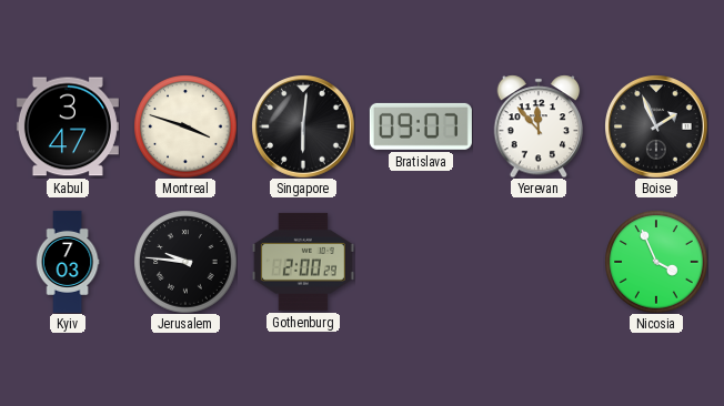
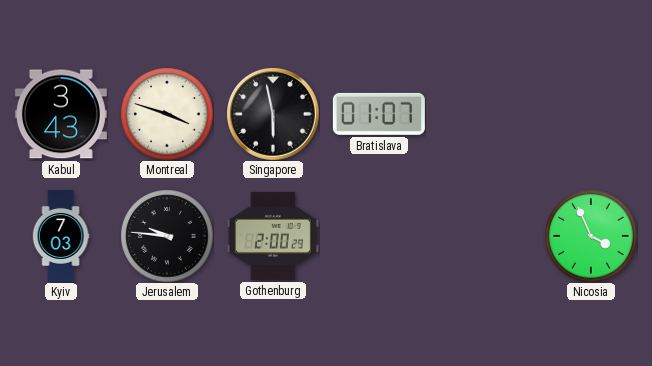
Kabul: 3:47 -> 3:43 (61, 114)
Singapore: 6:01 -> 5:58 (273, 114)
Bratislava: 09:07 -> 01:07 (379, 114)
Yerevan: 11:53 -> none (539, 126)
Boise: 1:56 -> none (656, 126)
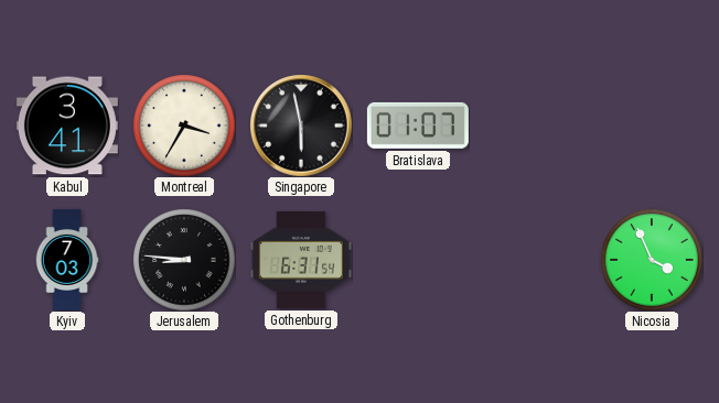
Kabul: 3:43 -> 3:41 (67, 126)
Montreal: 3:48 -> 3:35 (184, 126)
Jerusalem: 9:46 -> 8:46 (184, 260)
Gothenburg: 2:00 -> 6:31 (301, 260)
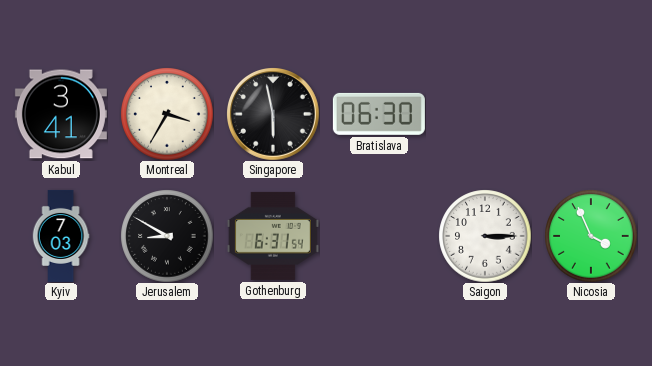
Bratislava: 01:07 -> 06:30 (379, 114)
Jerusalem: 8:46 -> 8:50 (167, 236)
Saigon: none -> 3:15 (485, 236)
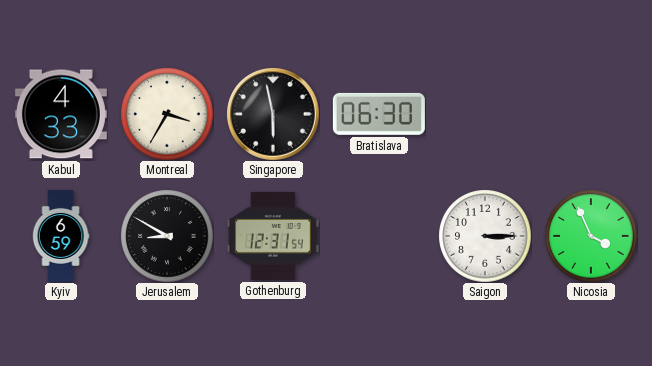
Kabul: 3:41 -> 4:33 (61, 114)
Kyiv: 7:03 -> 6:59 (61, 236)
Gothenburg: 6:31 -> 12:31 (273, 236)
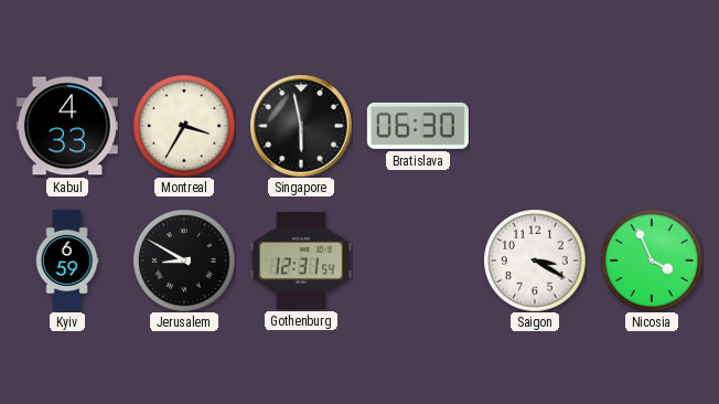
Saigon: 3:15 -> 3:20 (535, 261)
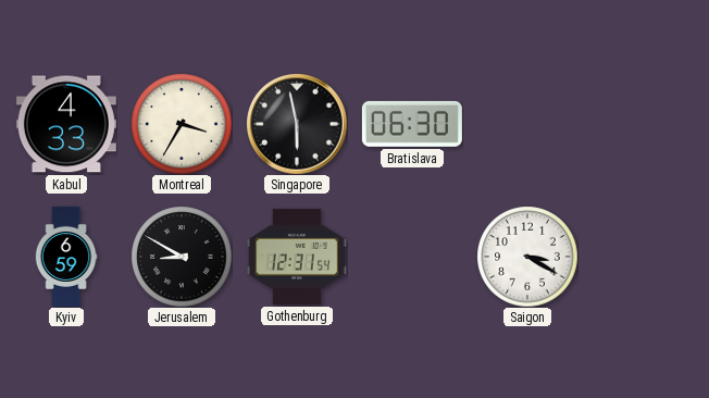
Nicosia: 3:56 -> none (652, 261)
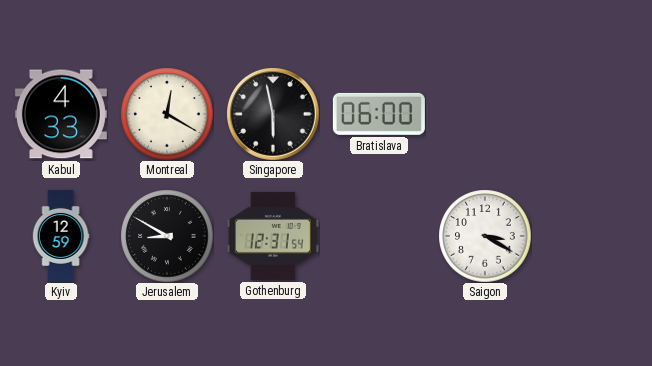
Montreal: 3:35 -> 12:20 (167, 114)
Bratislava: 06:30 -> 06:00 (379, 114)
Kyiv: 6:59 -> 12:59 (61, 236)
